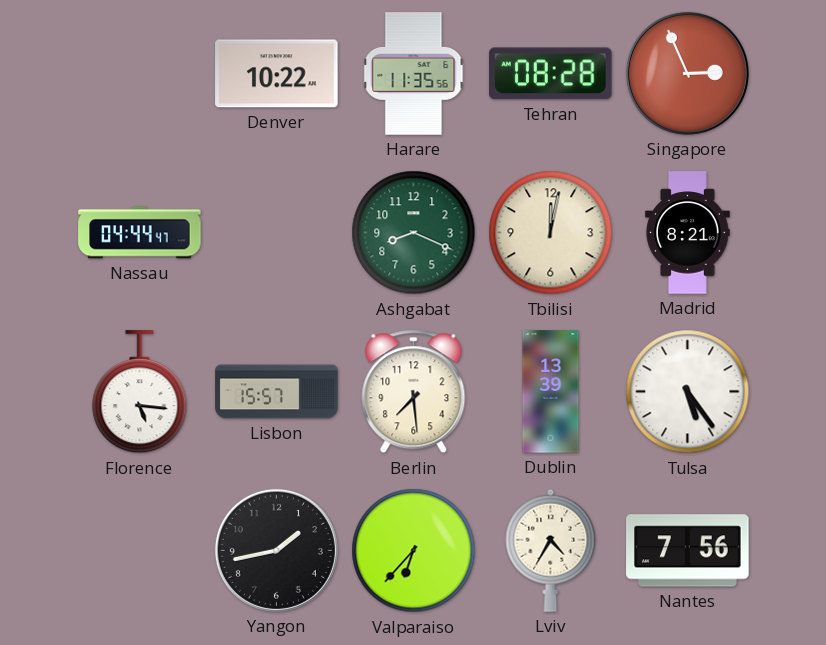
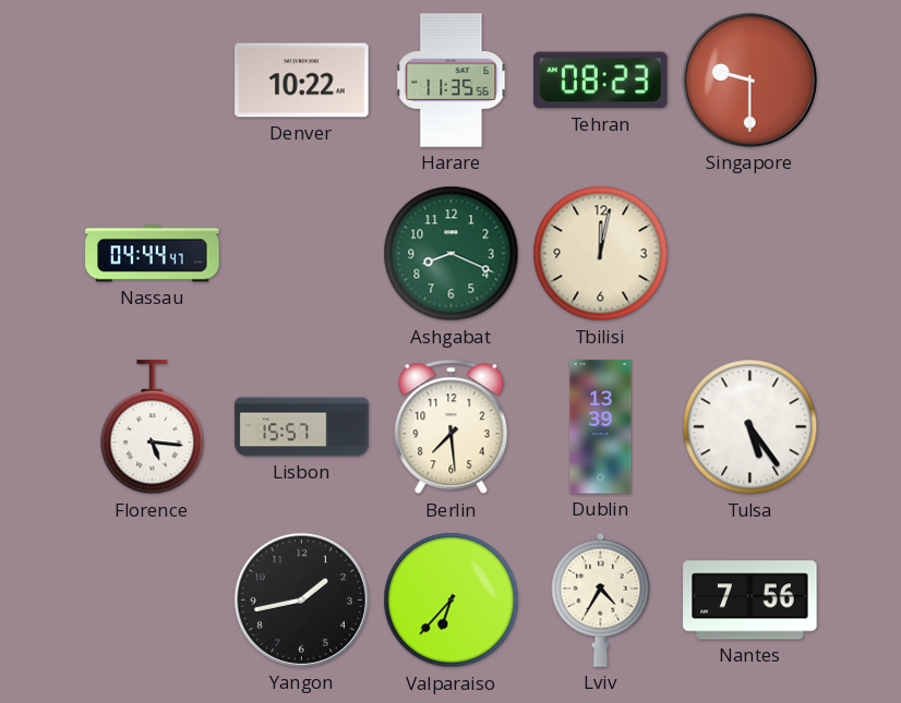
Tehran: 08:28 -> 08:23 (601, 81)
Singapore: 2:56 -> 9:30 (749, 80)
Madrid: 8:21 -> none (688, 233)
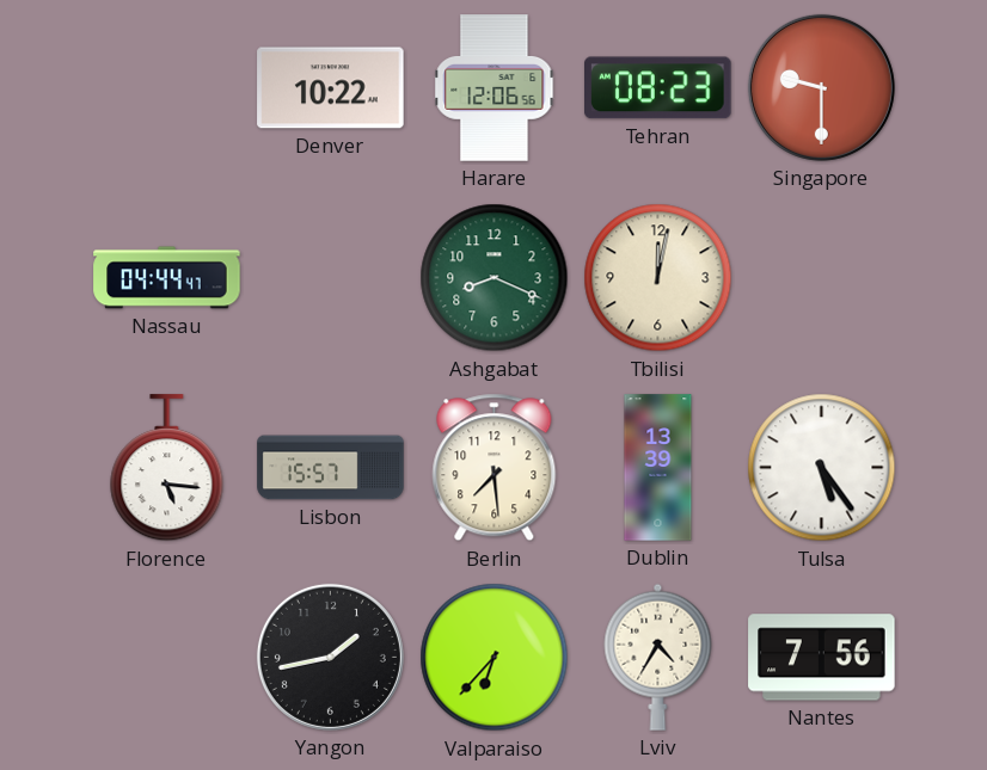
Harare: 11:35 -> 12:06 (495, 88)
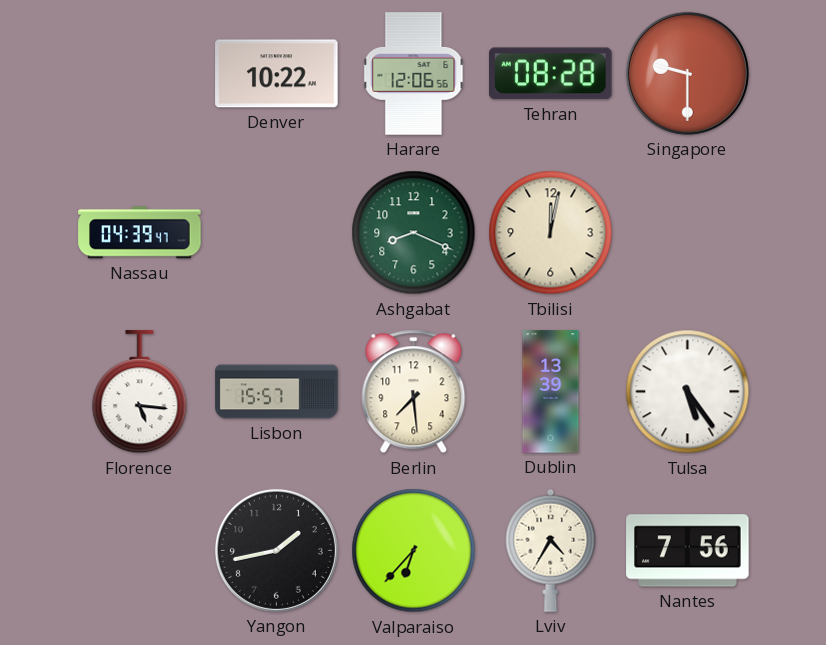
Tehran: 08:23 -> 08:28 (551, 74)
Nassau: 04:44 -> 04:39 (140, 233)
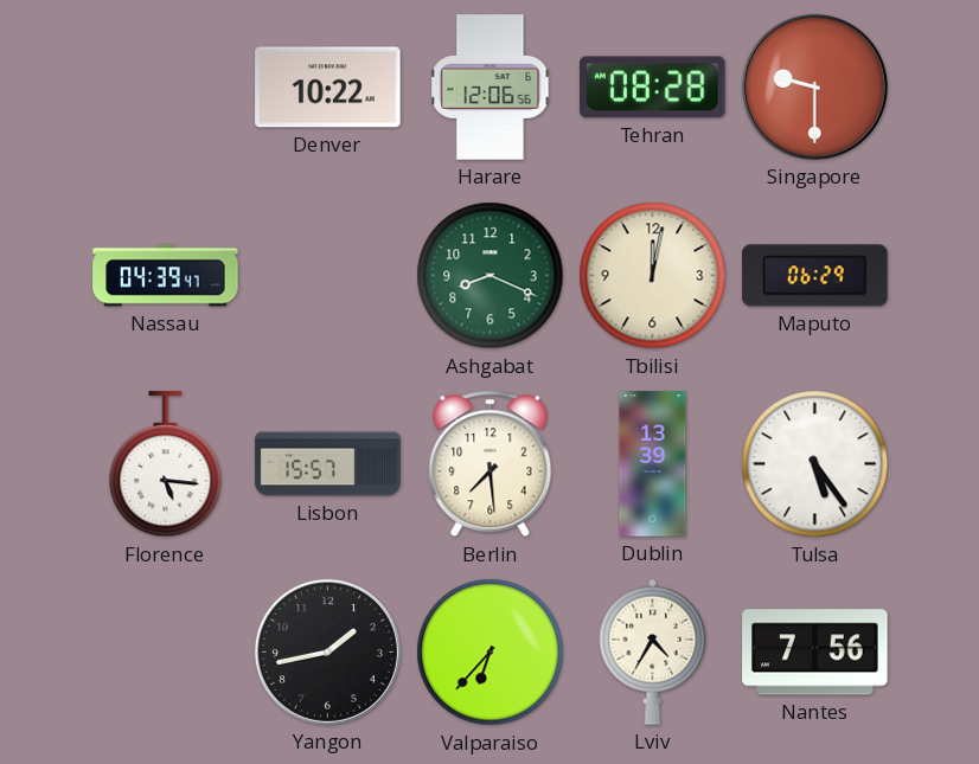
Maputo: none -> 06:29 (815, 276)
